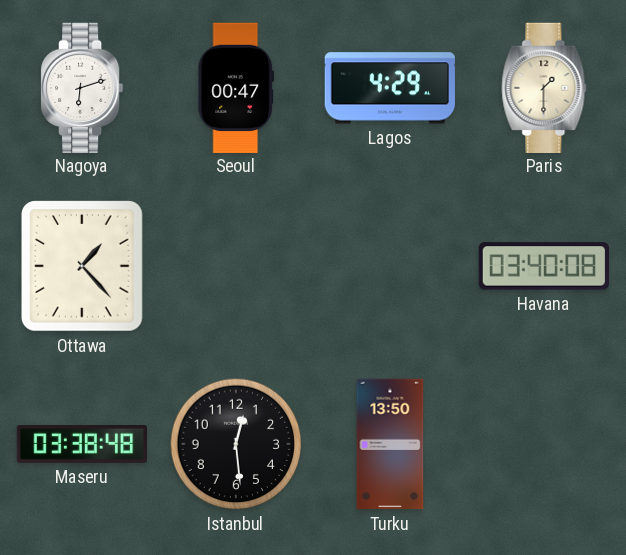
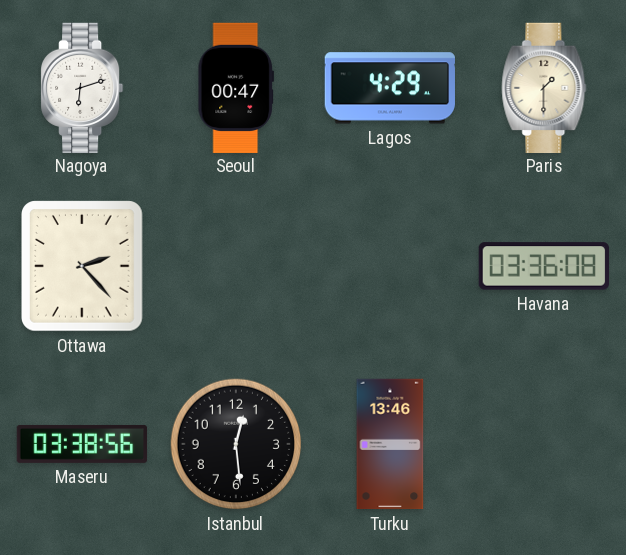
Ottawa: 1:23 -> 2:23 (83, 266)
Havana: 03:40 -> 03:36 (543, 266)
Maseru: 03:38:48 -> 03:38:56 (82, 444)
Turku: 13:50 -> 13:46 (390, 444)
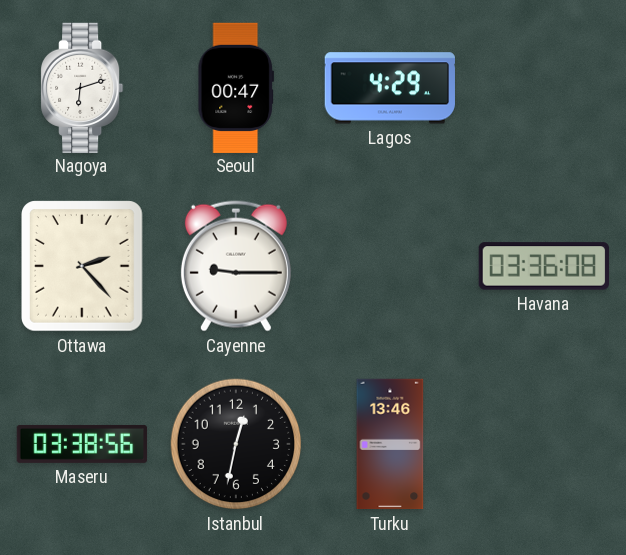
Paris: 1:30 -> none (544, 87)
Cayenne: none -> 9:15 (236, 266)
Istanbul: 12:29 -> 12:32 (236, 444)
